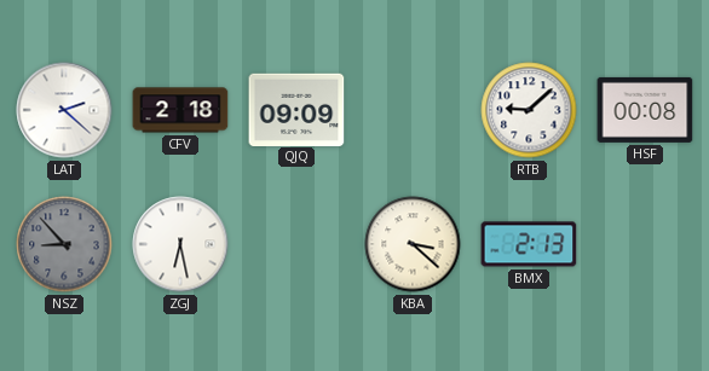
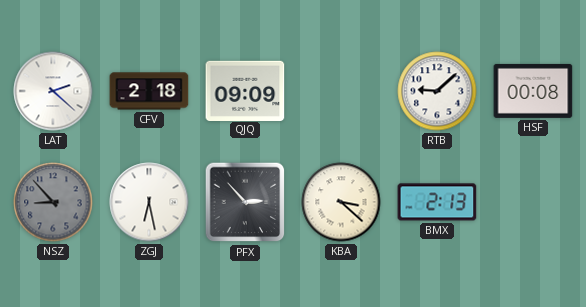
PFX: none -> 2:53 (245, 202)
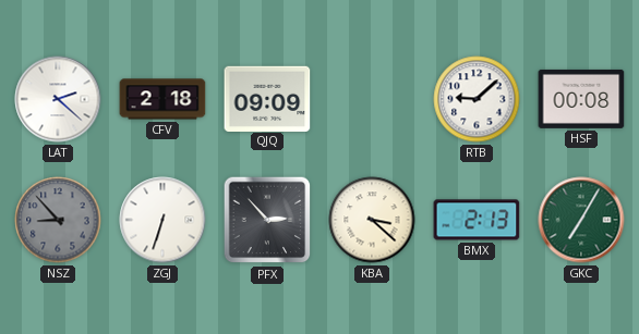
ZGJ: 6:28 -> 6:33 (162, 220)
GKC: none -> 7:05 (581, 220)
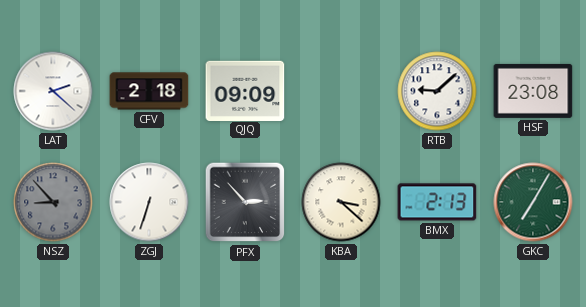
HSF: 00:08 -> 23:08 (533, 91)
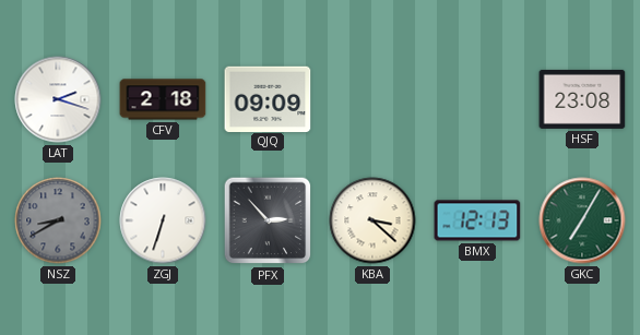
LAT: 2:22 -> 2:18 (58, 99)
RTB: 9:08 -> none (437, 91)
NSZ: 8:53 -> 8:40 (58, 220)
BMX: 2:13 -> 12:13 (477, 220)
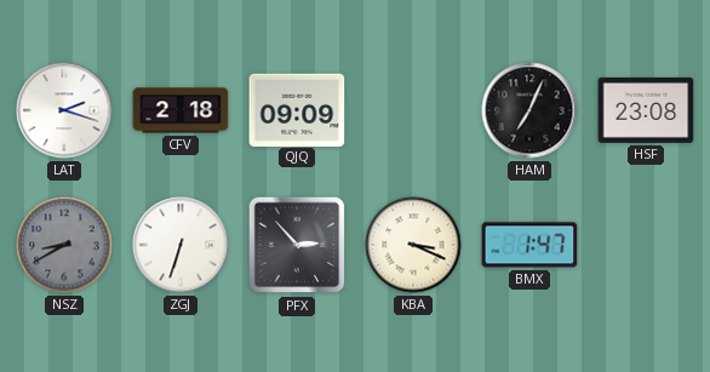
HAM: none -> 7:04 (529, 110)
KBA: 3:22 -> 3:19 (413, 245)
BMX: 12:13 -> 1:47 (529, 245)
GKC: 7:05 -> none (582, 220)
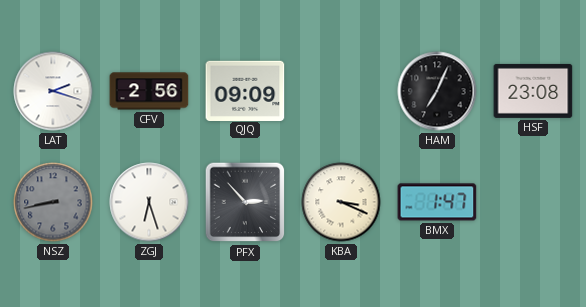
CFV: 2:18 -> 2:56 (149, 91)
NSZ: 8:40 -> 8:43 (53, 202)
ZGJ: 6:33 -> 6:27 (149, 202)
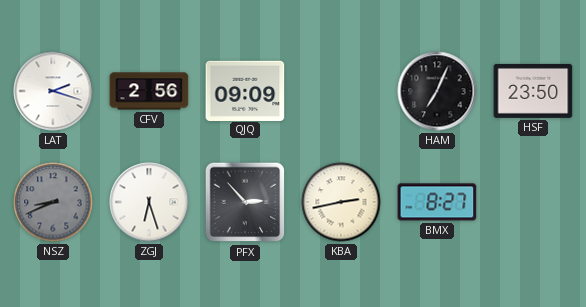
HSF: 23:08 -> 23:50 (533, 91)
NSZ: 8:43 -> 8:41 (53, 202)
KBA: 3:19 -> 2:43 (341, 202)
BMX: 1:47 -> 8:27 (437, 202)
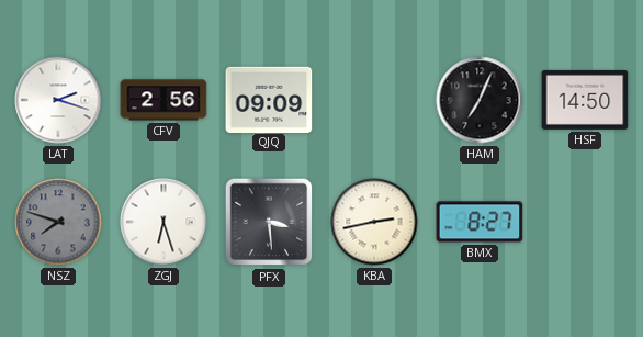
HSF: 23:50 -> 14:50 (585, 100)
NSZ: 8:41 -> 7:48 (58, 222)
PFX: 2:53 -> 3:29 (269, 222)
